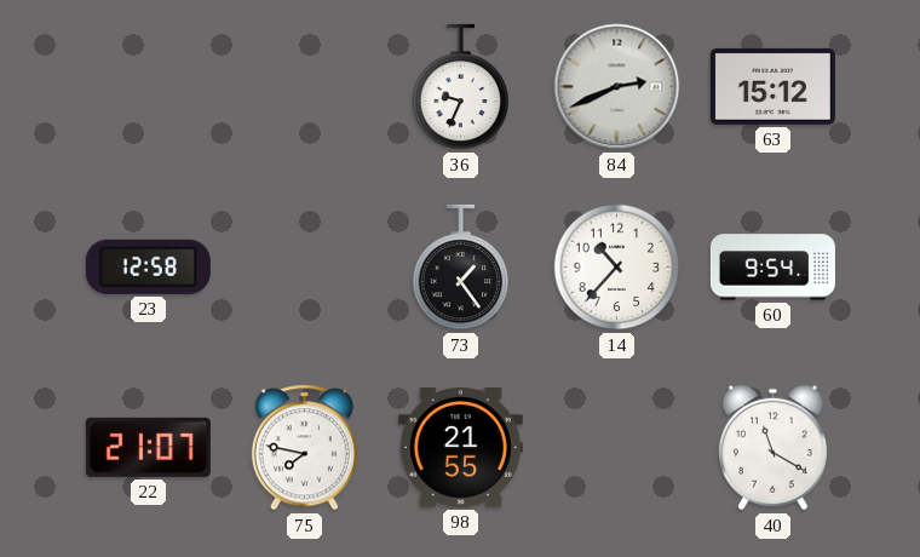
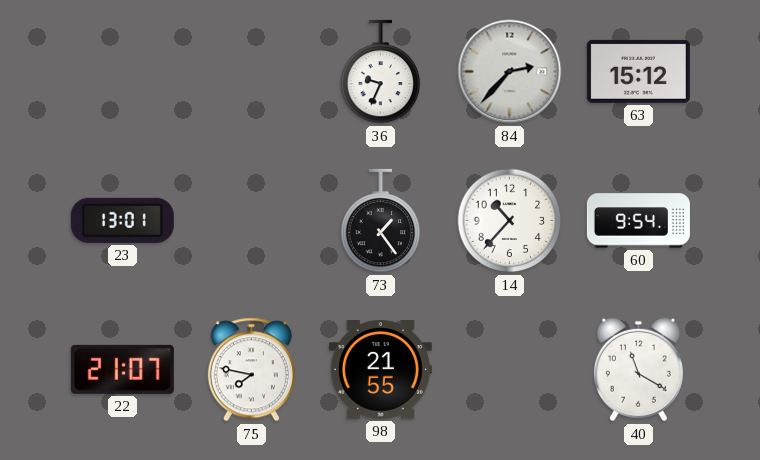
84: 2:41 -> 2:37 (510, 72)
23: 12:58 -> 13:01 (122, 220)
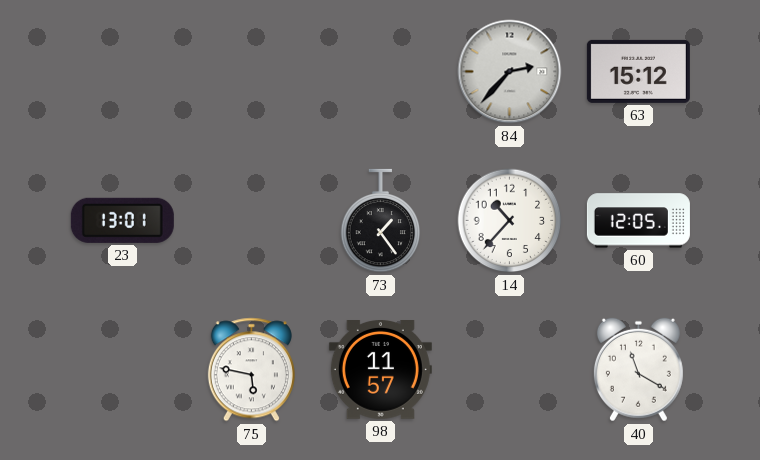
36: 9:34 -> none (381, 72)
60: 9:54 -> 12:05 (638, 221)
22: 21:07 -> none (122, 369)
75: 7:47 -> 5:47 (251, 370)
98: 21:55 -> 11:57 (380, 370)
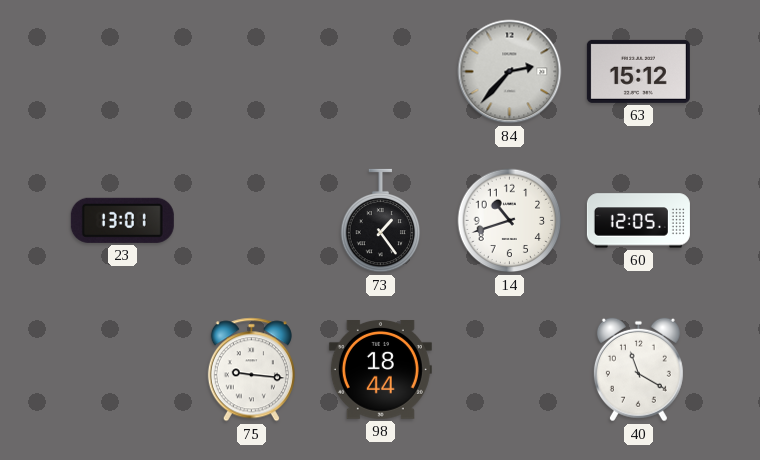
14: 10:37 -> 10:42 (510, 221)
75: 5:47 -> 9:16 (251, 370)
98: 11:57 -> 18:44 (380, 370)
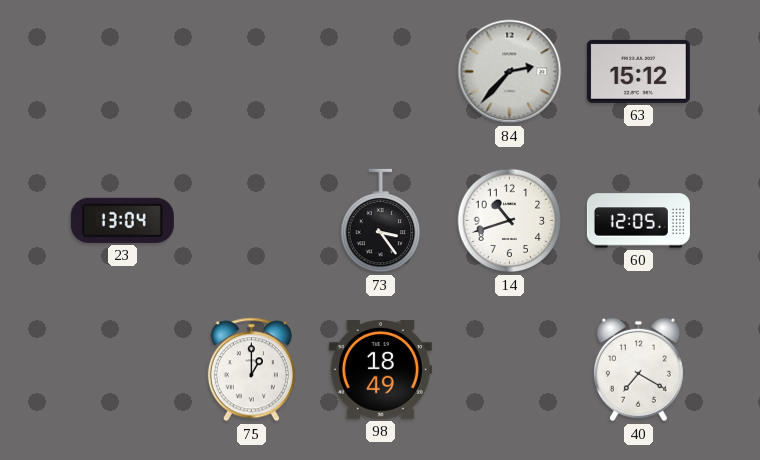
23: 13:01 -> 13:04 (122, 220)
73: 1:24 -> 3:24 (381, 221)
75: 9:16 -> 1:00 (251, 370)
98: 18:44 -> 18:49 (380, 370)
40: 11:20 -> 7:20 (638, 370)
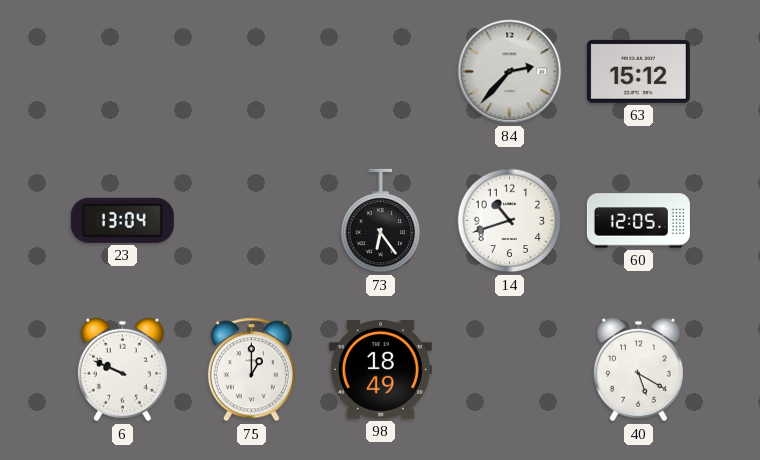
73: 3:24 -> 6:24 (381, 221)
6: none -> 9:49 (122, 370)
40: 7:20 -> 5:20 (638, 370)
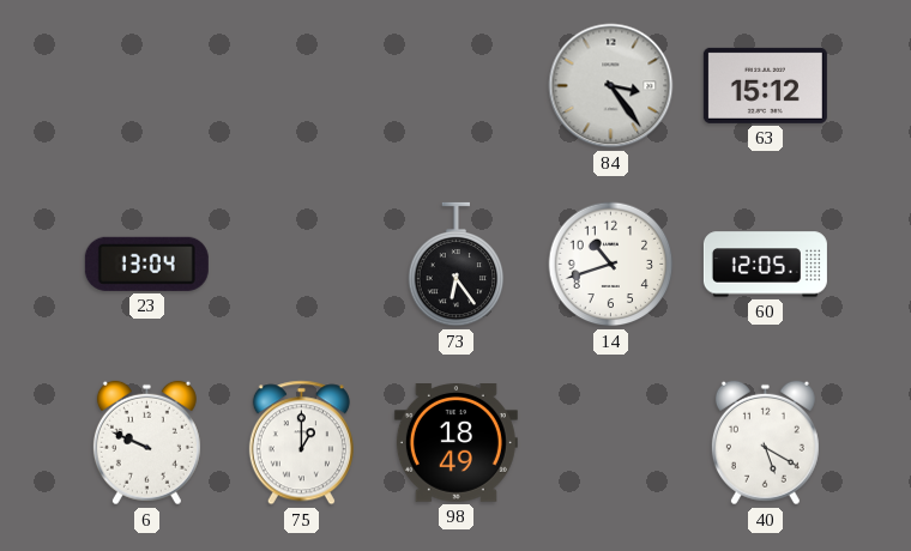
84: 2:37 -> 3:24 (611, 86)
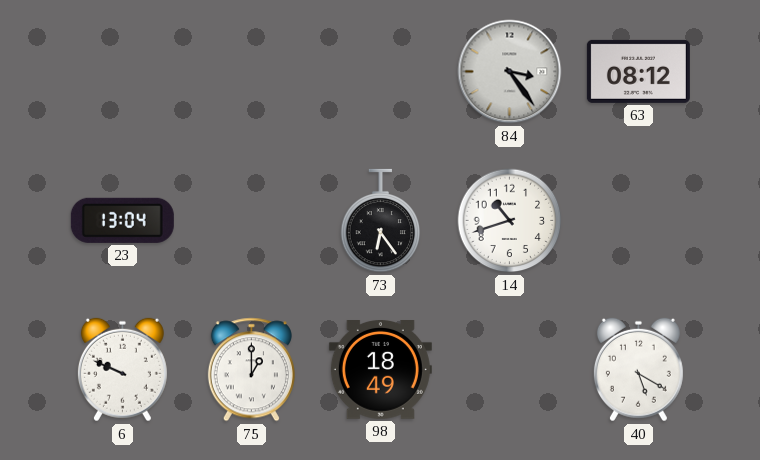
63: 15:12 -> 08:12 (638, 71)
60: 12:05 -> none (765, 265)
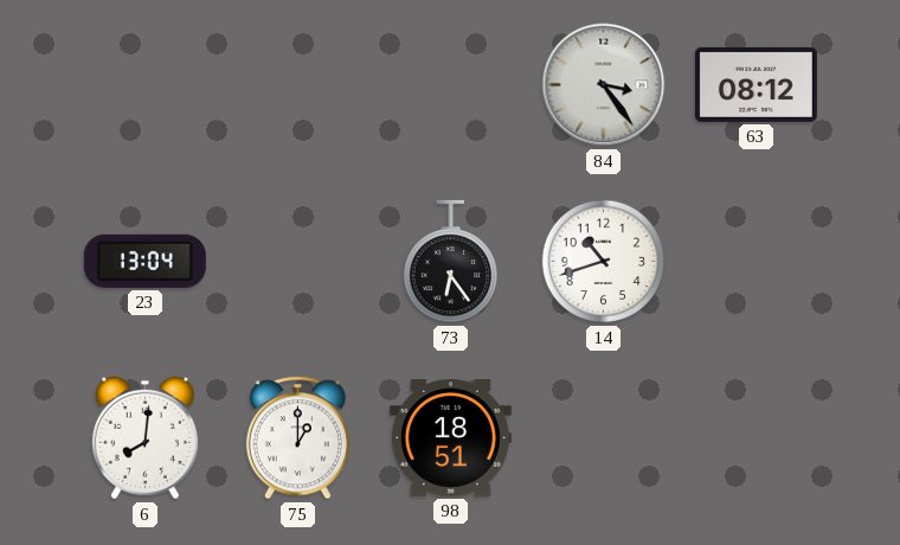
6: 9:49 -> 8:01 (144, 438)
98: 18:49 -> 18:51 (450, 438)
40: 5:20 -> none (638, 370)
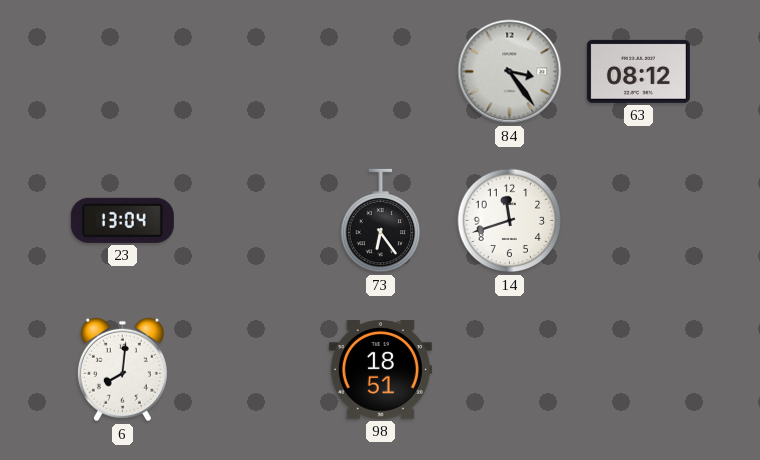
14: 10:42 -> 11:42 (510, 221)
75: 1:00 -> none (297, 438)
